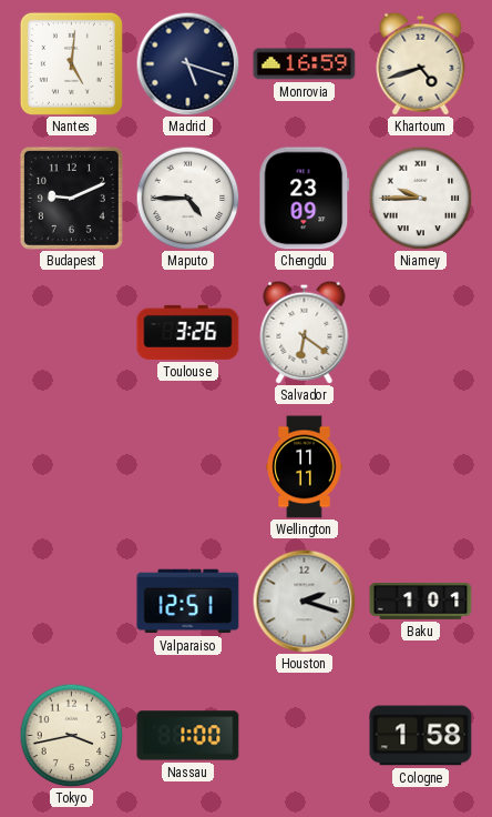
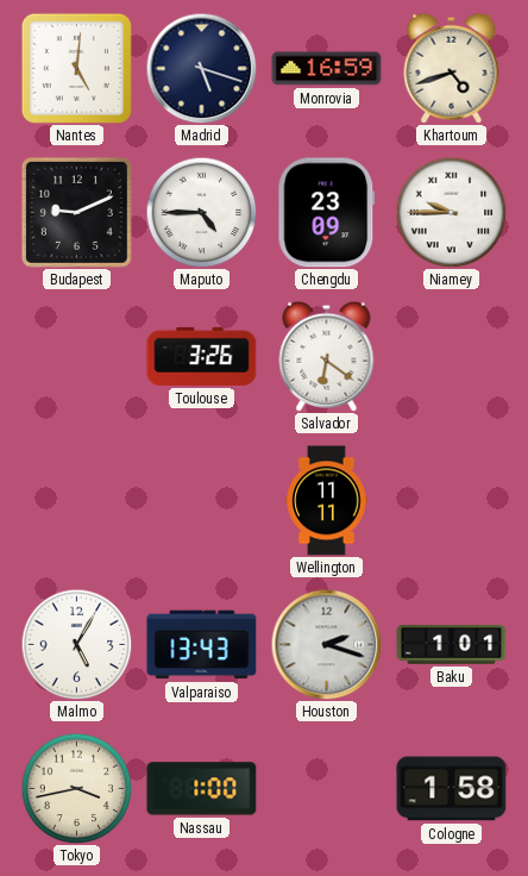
Malmo: none -> 5:05 (76, 644)
Valparaiso: 12:51 -> 13:43 (202, 645)
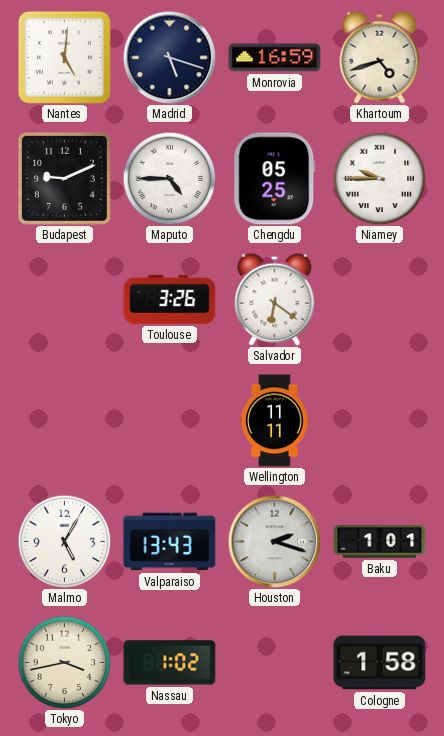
Chengdu: 23:09 -> 05:25 (275, 179)
Nassau: 1:00 -> 1:02 (170, 663)
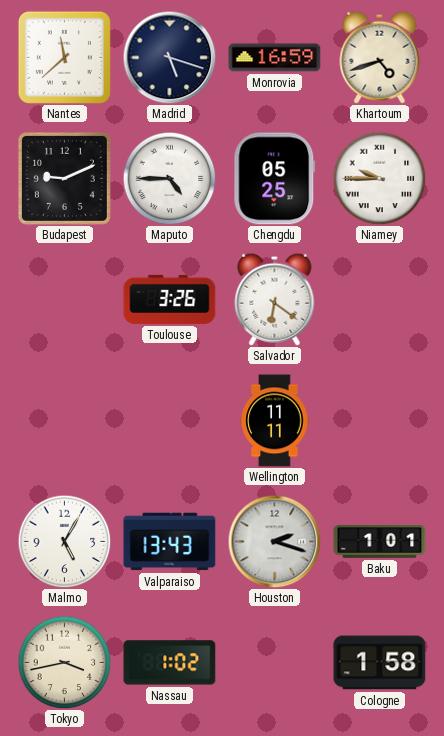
Nantes: 5:01 -> 11:38 (64, 57)
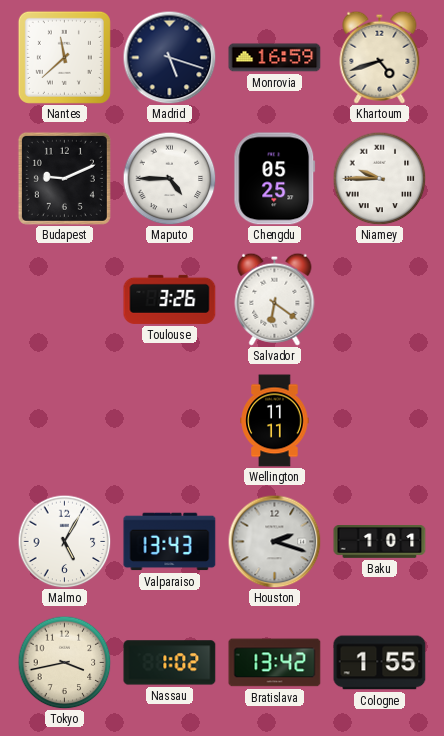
Bratislava: none -> 13:42 (275, 663)
Cologne: 1:58 -> 1:55 (380, 663)
